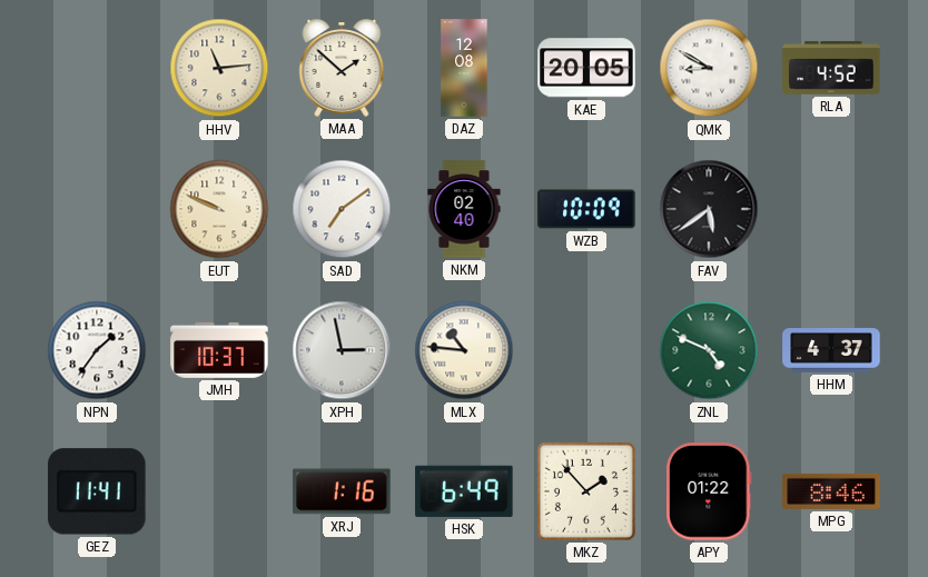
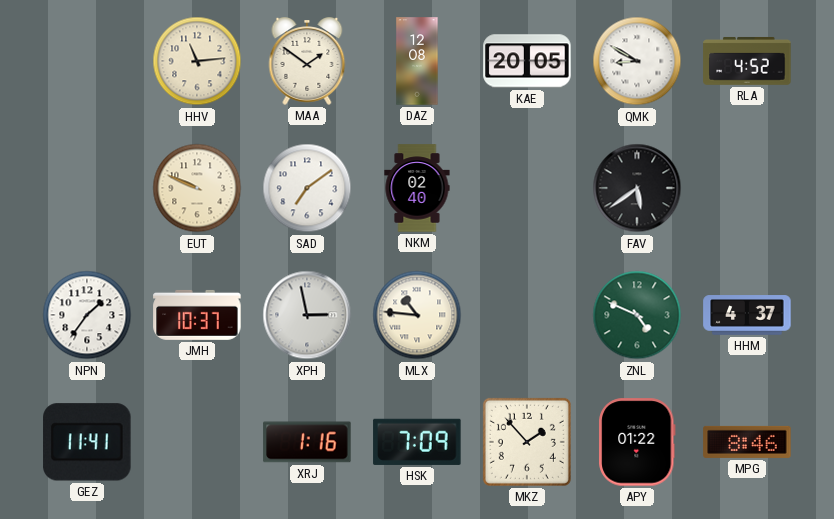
MAA: 1:52 -> 1:51 (307, 61)
WZB: 10:09 -> none (586, 209)
HSK: 6:49 -> 7:09 (417, 442)
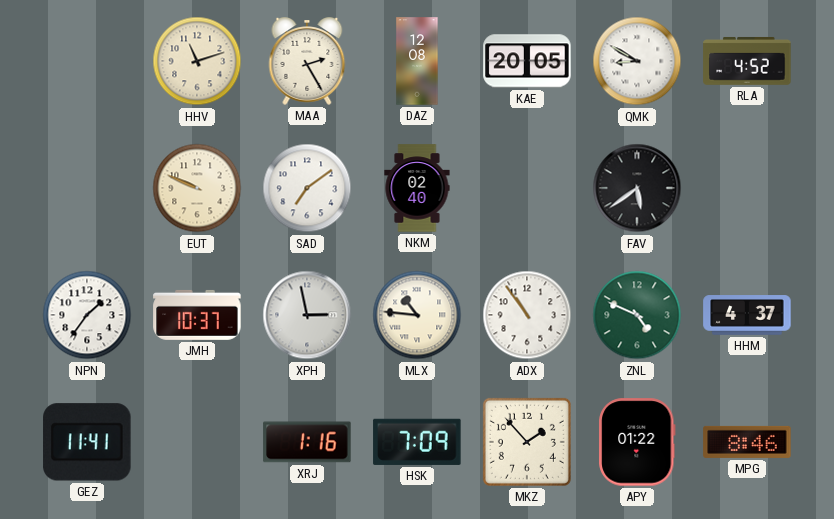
HHV: 11:14 -> 11:12 (197, 61)
MAA: 1:51 -> 2:25 (307, 61)
ADX: none -> 10:54 (527, 315)
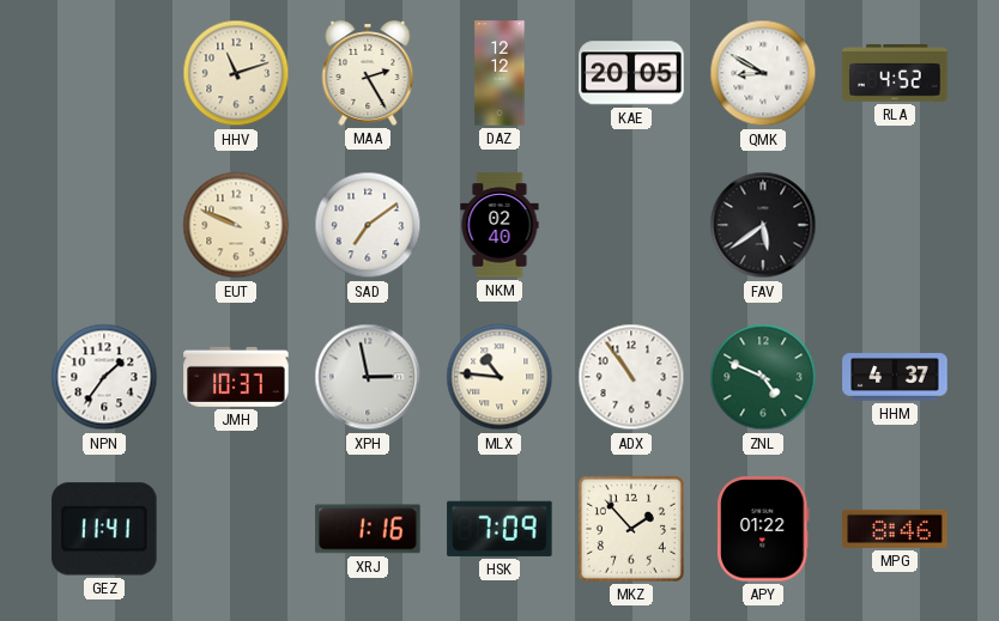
DAZ: 12:08 -> 12:12 (500, 73)
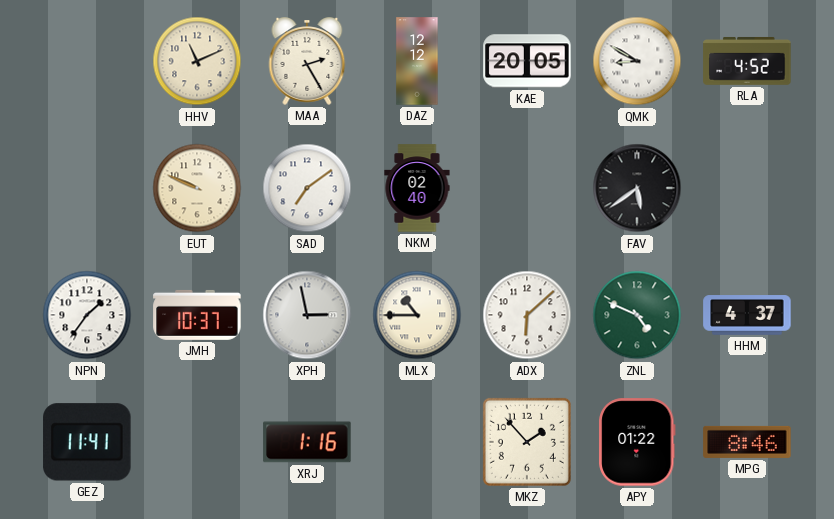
HHV: 11:12 -> 11:11 (197, 61)
MLX: 10:46 -> 10:45 (417, 315)
ADX: 10:54 -> 6:08 (527, 315)
HSK: 7:09 -> none (500, 529)
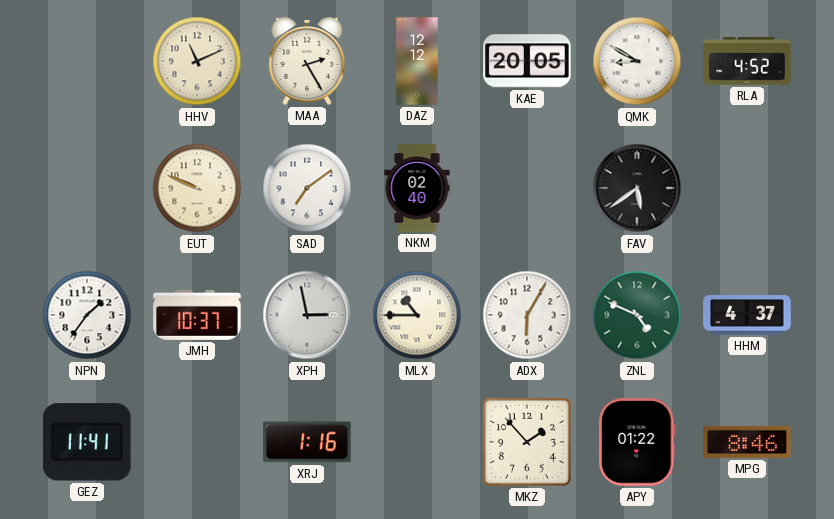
ADX: 6:08 -> 6:05 (527, 315)
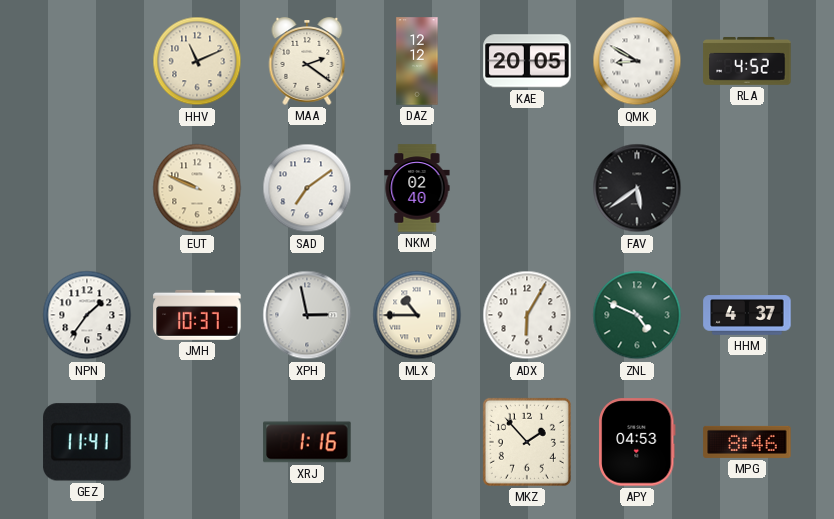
MAA: 2:25 -> 2:21 (307, 61)
APY: 01:22 -> 04:53 (638, 442)
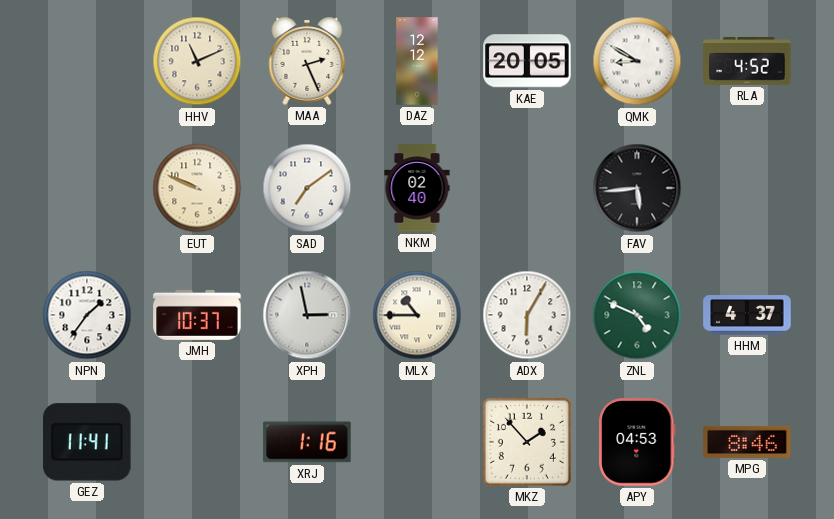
MAA: 2:21 -> 2:26 (307, 61)
FAV: 5:39 -> 5:44 (637, 188)
